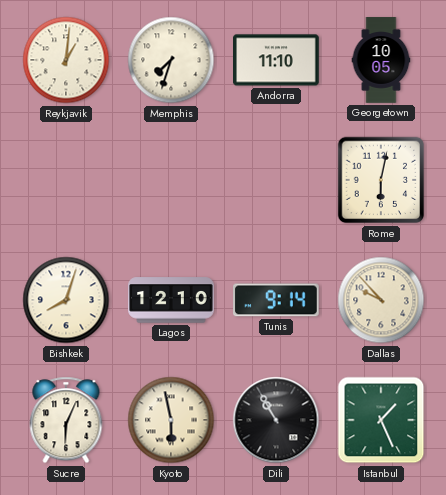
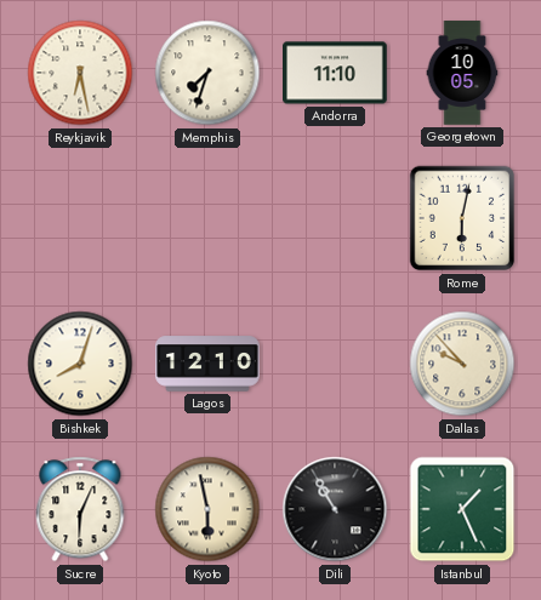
Reykjavik: 1:01 -> 6:28 (80, 73)
Tunis: 9:14 -> none (277, 300)
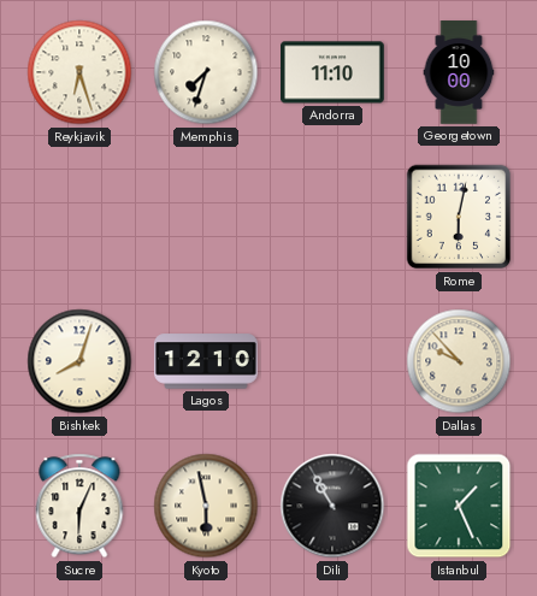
Reykjavik: 6:28 -> 6:27 (79, 72)
Georgetown: 10:05 -> 10:00 (459, 72)
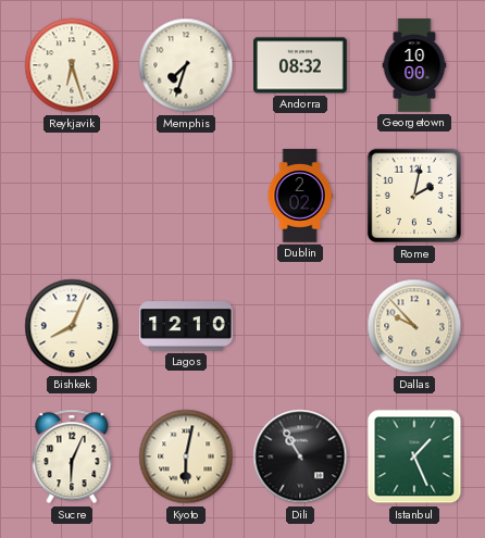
Andorra: 11:10 -> 08:32 (300, 65)
Dublin: none -> 2:02 (300, 196)
Rome: 6:02 -> 2:02 (414, 196)
Bishkek: 8:03 -> 8:04 (72, 326)
Kyoto: 5:58 -> 6:02 (186, 456)
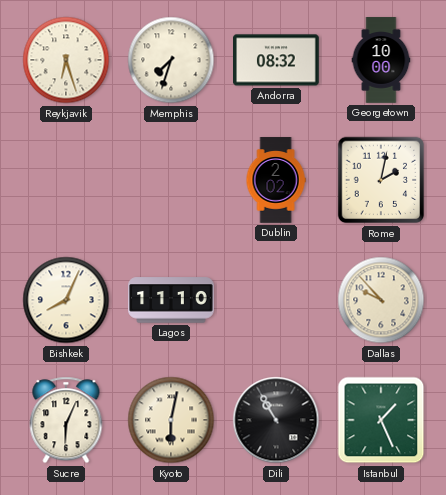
Lagos: 12:10 -> 11:10 (171, 300)
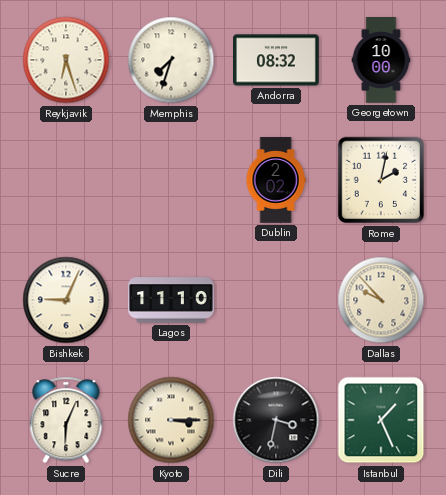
Bishkek: 8:04 -> 9:04 (66, 300)
Kyoto: 6:02 -> 3:15 (171, 420)
Dili: 10:55 -> 3:32 (276, 420)
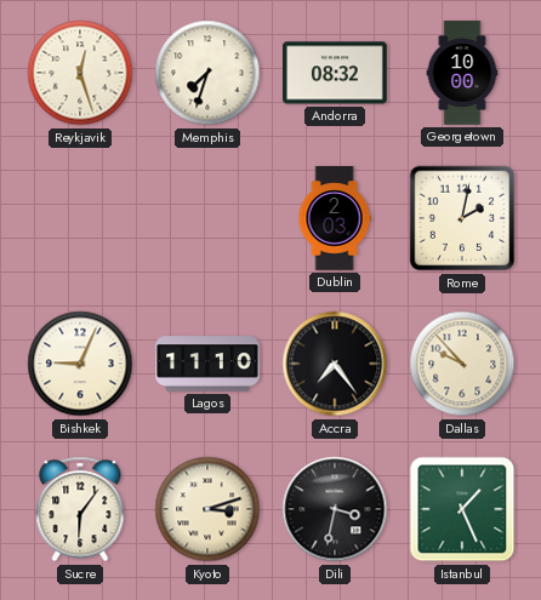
Reykjavik: 6:27 -> 12:27 (80, 73)
Dublin: 2:02 -> 2:03 (335, 218)
Accra: none -> 7:24 (335, 364)
Sucre: 6:04 -> 6:06 (80, 509)
Kyoto: 3:15 -> 3:12 (207, 509)
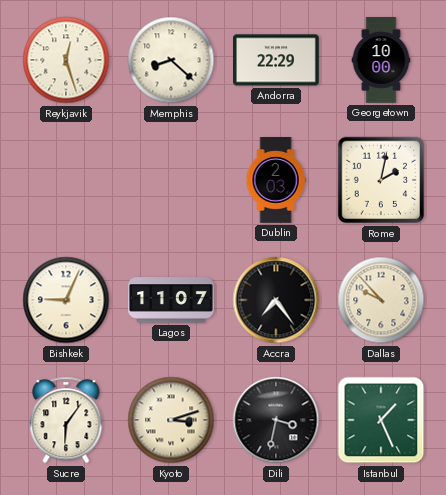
Memphis: 7:33 -> 8:22 (171, 60)
Andorra: 08:32 -> 22:29 (276, 60)
Lagos: 11:10 -> 11:07 (171, 300)
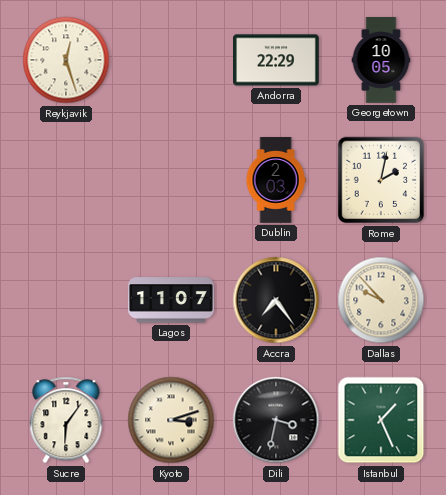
Memphis: 8:22 -> none (171, 60)
Georgetown: 10:00 -> 10:05 (381, 60)
Bishkek: 9:04 -> none (66, 300)
